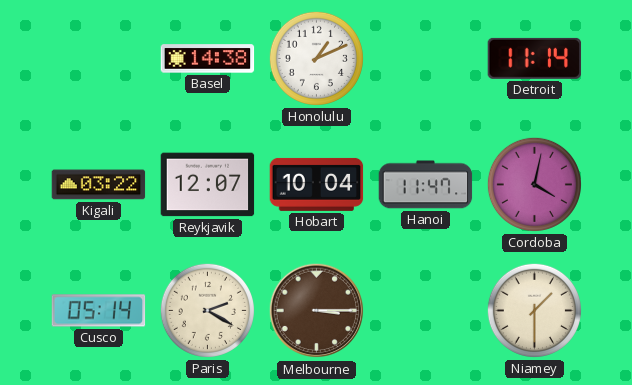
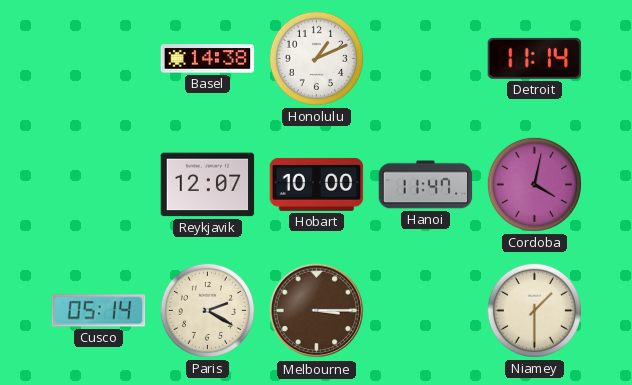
Kigali: 03:22 -> none (99, 185)
Hobart: 10:04 -> 10:00 (317, 184)
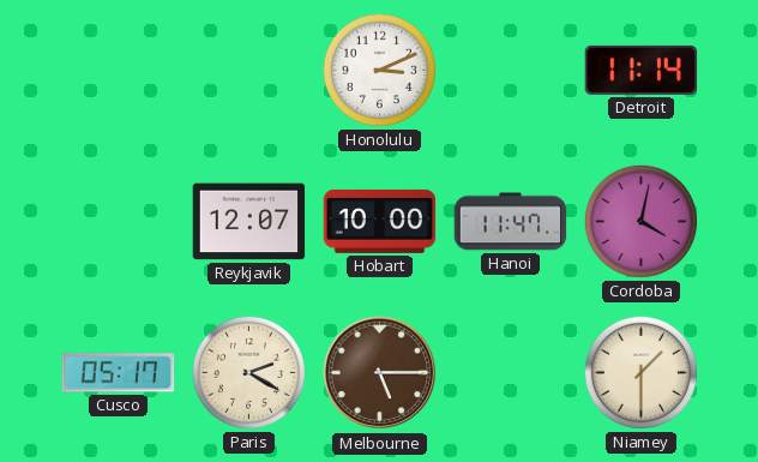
Basel: 14:38 -> none (208, 59)
Honolulu: 1:11 -> 3:11 (379, 70)
Cusco: 05:14 -> 05:17 (119, 373)
Melbourne: 3:15 -> 5:15 (380, 373)
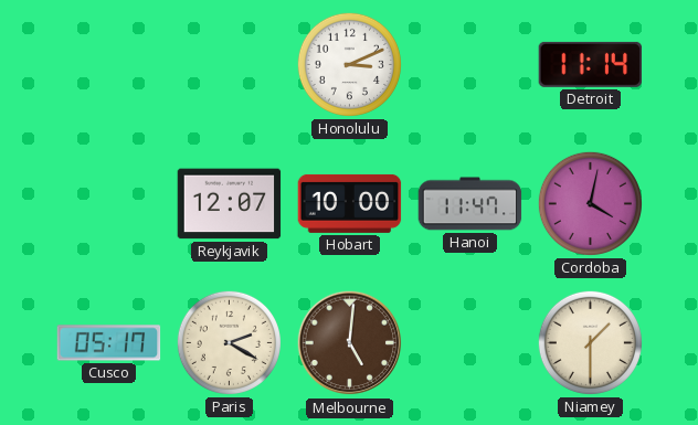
Melbourne: 5:15 -> 5:01 (350, 343)
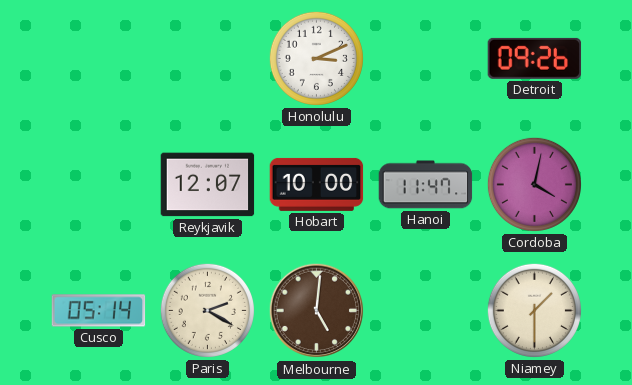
Detroit: 11:14 -> 09:26 (535, 58)
Cusco: 05:17 -> 05:14 (99, 311)
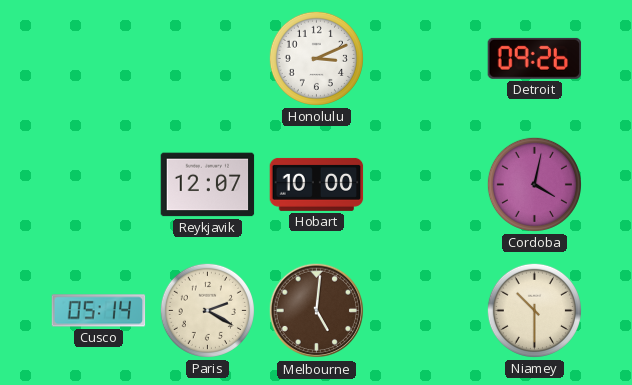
Hanoi: 11:47 -> none (426, 185)
Niamey: 1:30 -> 10:30 (534, 310)
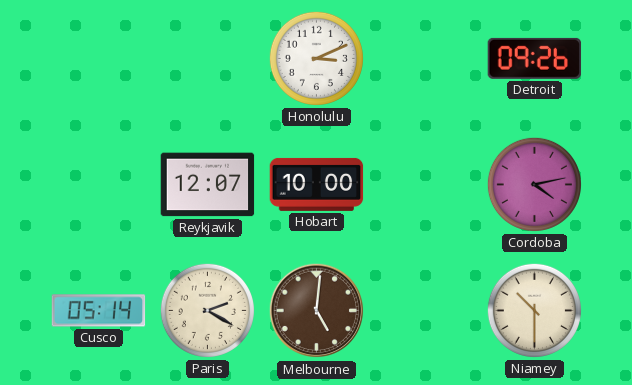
Cordoba: 4:02 -> 4:13 (534, 184)
